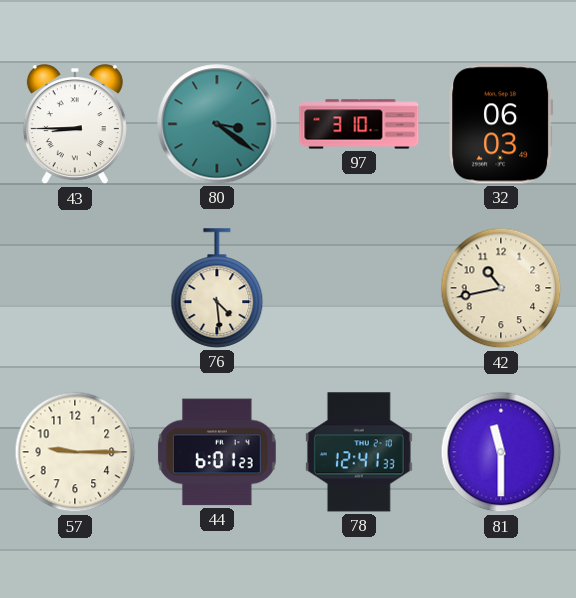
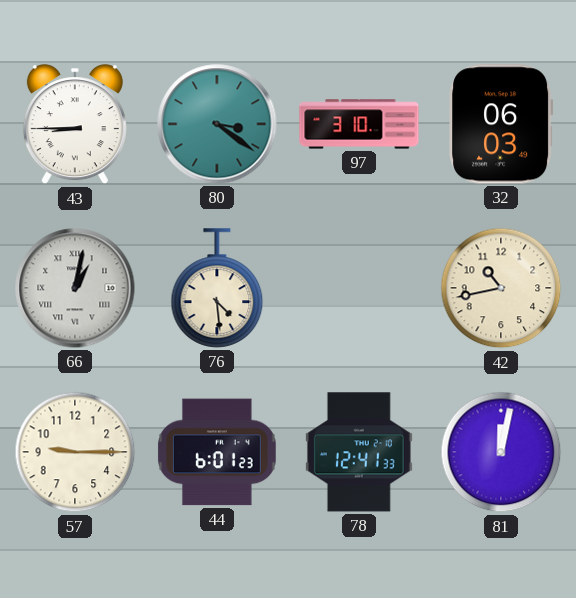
66: none -> 1:02 (75, 288)
81: 11:30 -> 12:02 (501, 452)
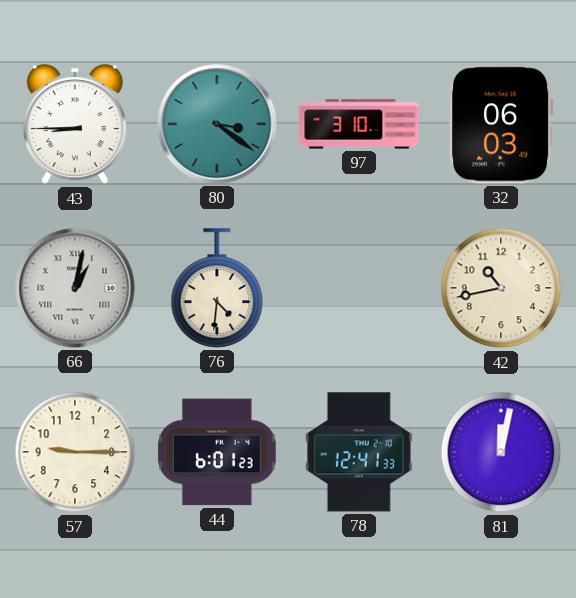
76: 4:29 -> 4:31 (217, 288)
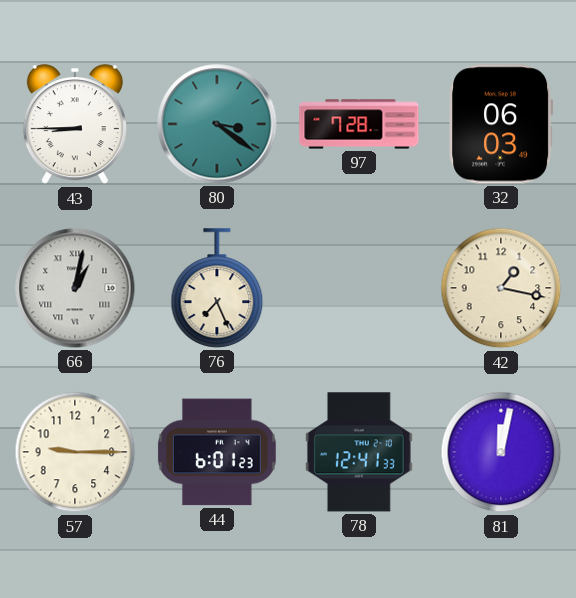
97: 3:10 -> 7:28 (359, 124)
76: 4:31 -> 7:26 (217, 288)
42: 10:43 -> 1:17 (501, 288)
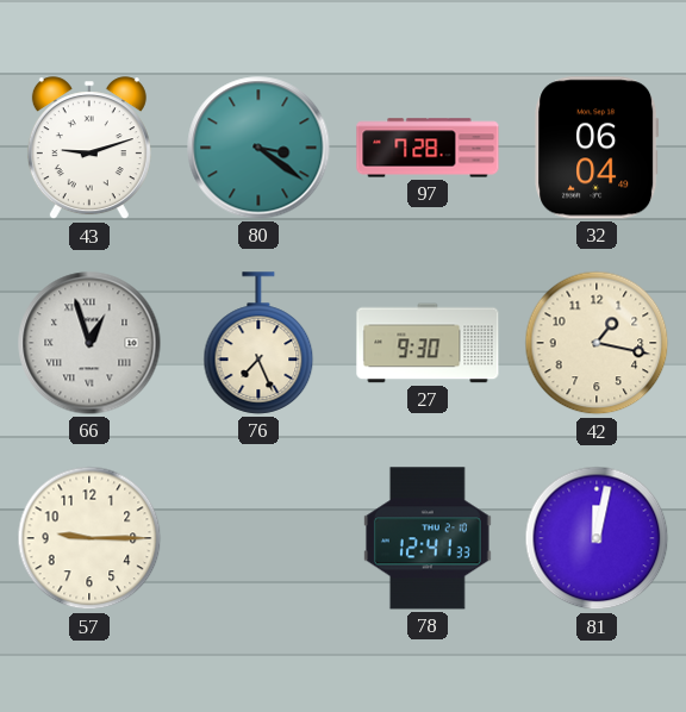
43: 8:45 -> 9:12 (89, 149)
32: 06:03 -> 06:04 (597, 148)
66: 1:02 -> 12:57 (89, 343)
27: none -> 9:30 (428, 343)
44: 6:01 -> none (217, 452)
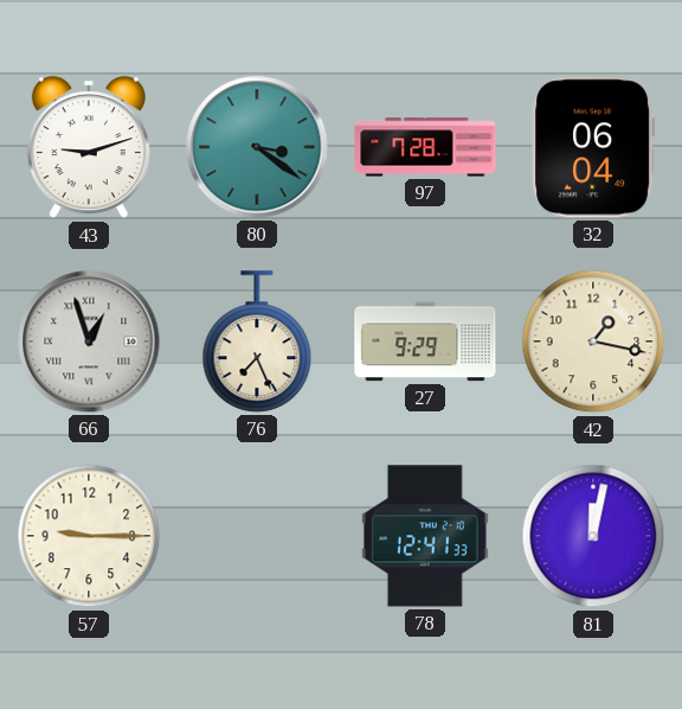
27: 9:30 -> 9:29 (425, 341)
